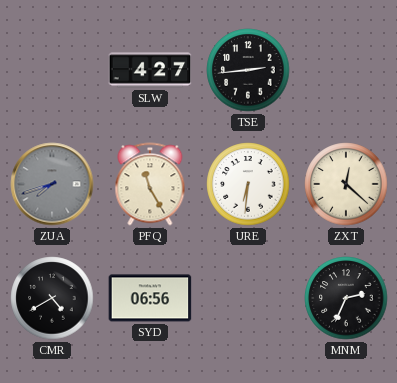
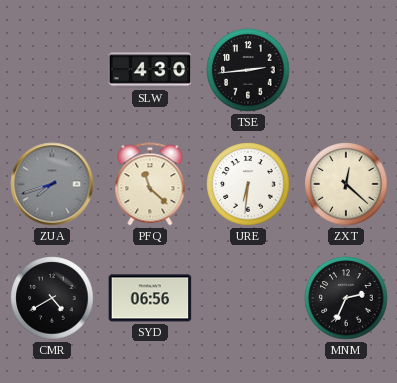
SLW: 4:27 -> 4:30 (150, 70)
PFQ: 11:25 -> 11:22 (150, 184)
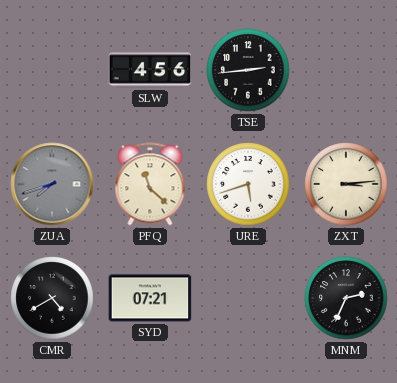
SLW: 4:30 -> 4:56 (150, 70)
URE: 6:31 -> 5:42 (248, 184)
ZXT: 12:22 -> 3:14 (346, 184)
SYD: 06:56 -> 07:21 (150, 298)
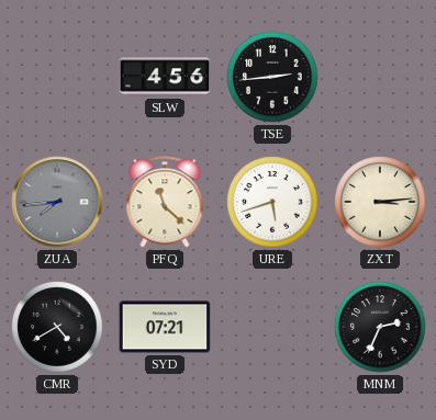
ZUA: 7:42 -> 7:44 (57, 202)
